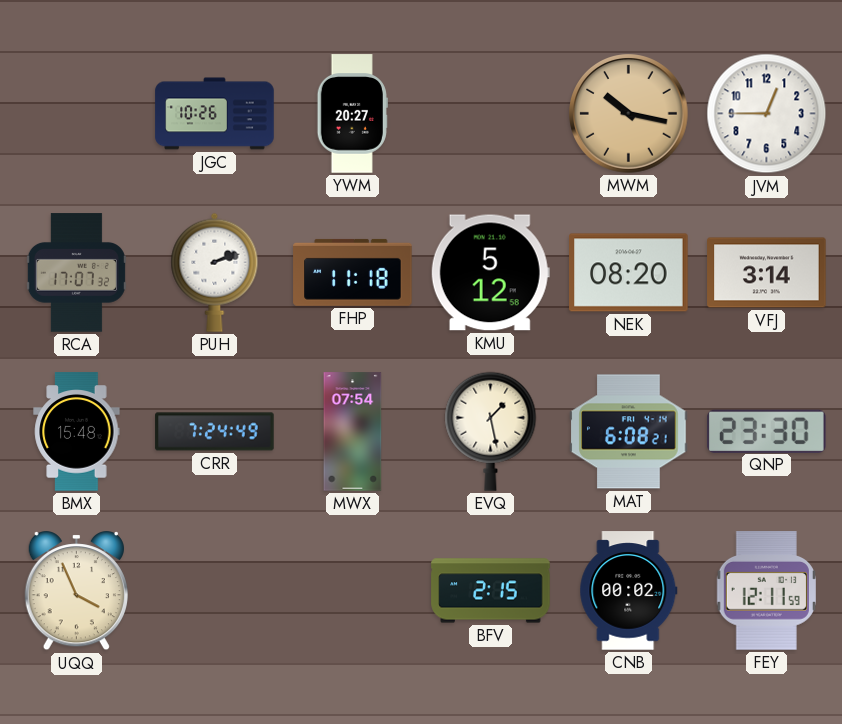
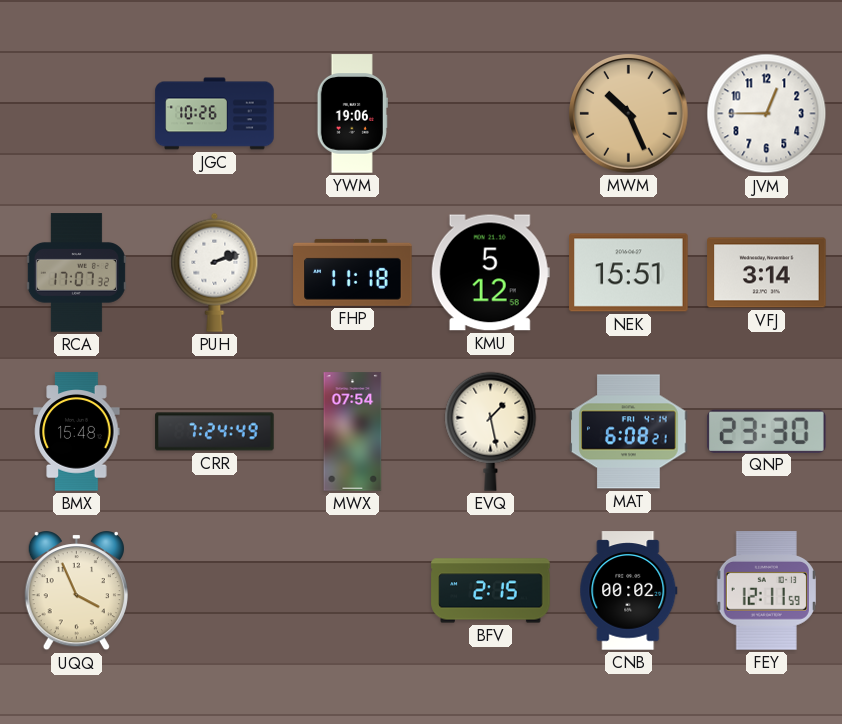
YWM: 20:27 -> 19:06 (352, 114)
MWM: 10:17 -> 10:26 (629, 114)
NEK: 08:20 -> 15:51 (629, 273)
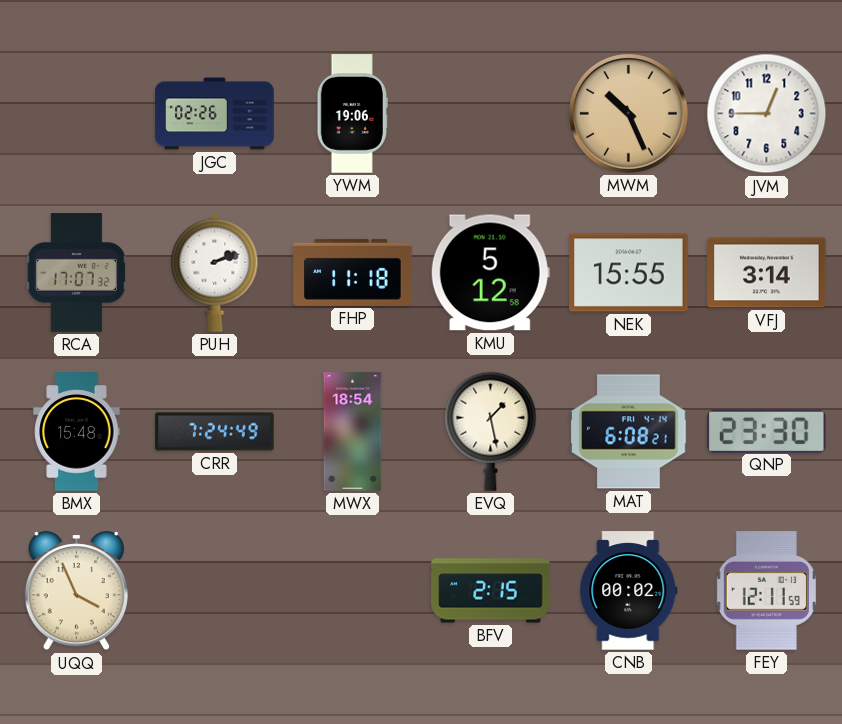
JGC: 10:26 -> 02:26 (215, 114)
NEK: 15:51 -> 15:55 (629, 273)
MWX: 07:54 -> 18:54 (353, 432)
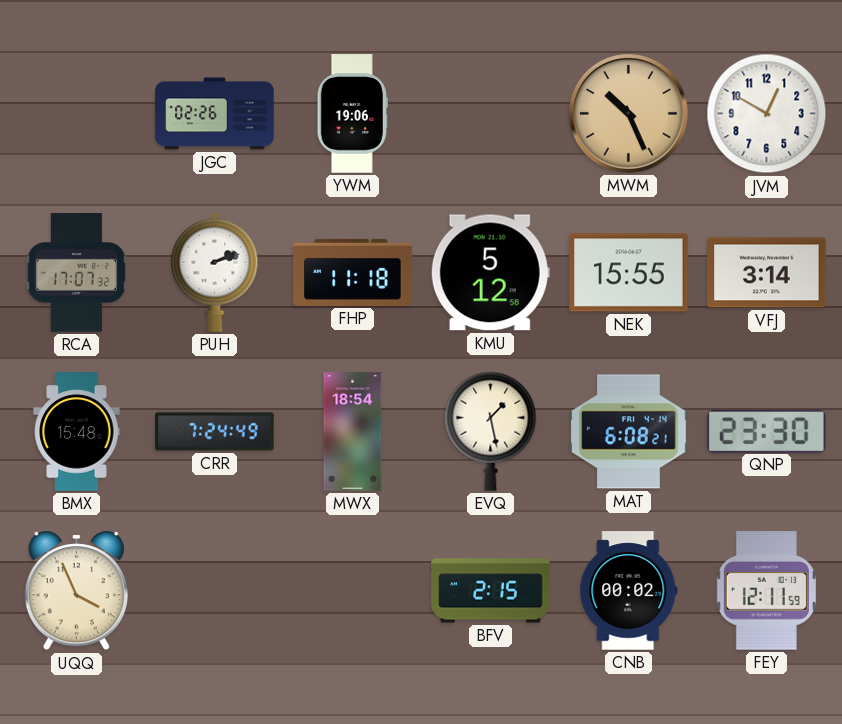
JVM: 12:45 -> 12:50 (767, 114)
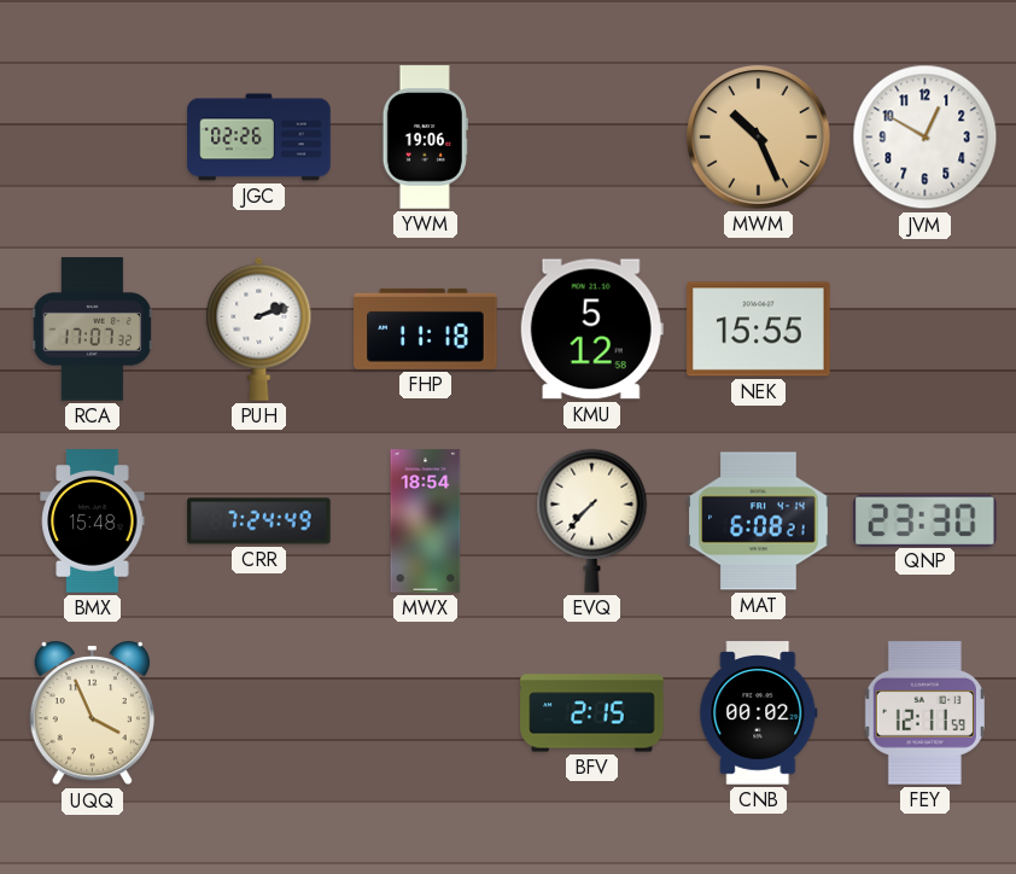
VFJ: 3:14 -> none (767, 273)
EVQ: 1:28 -> 7:37 (592, 520)
